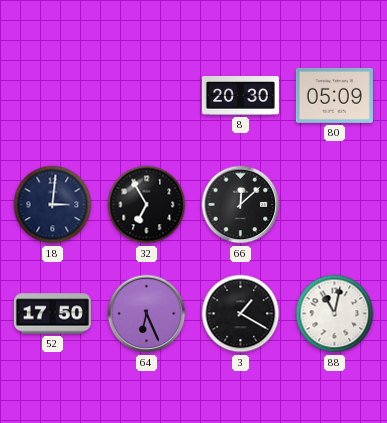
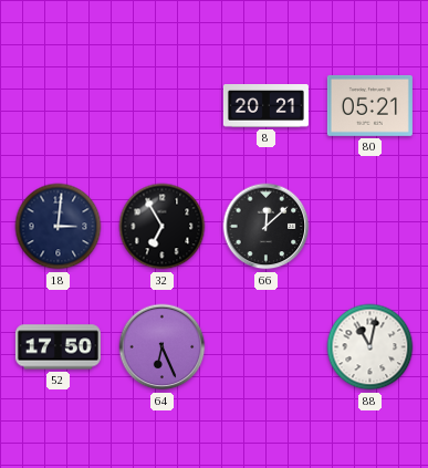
8: 20:30 -> 20:21 (265, 106)
80: 05:09 -> 05:21 (369, 105)
3: 1:20 -> none (241, 314)
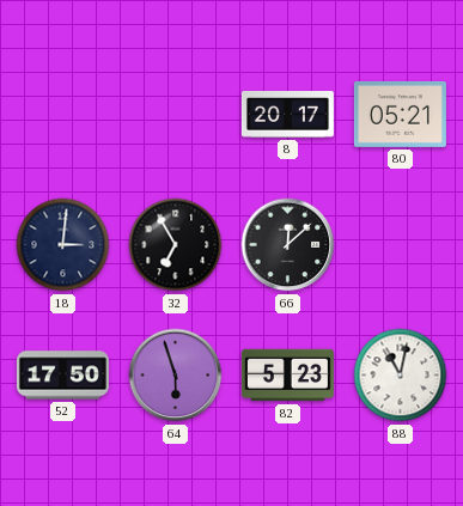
8: 20:21 -> 20:17 (287, 115)
64: 6:26 -> 5:57 (176, 376)
82: none -> 5:23 (287, 376)
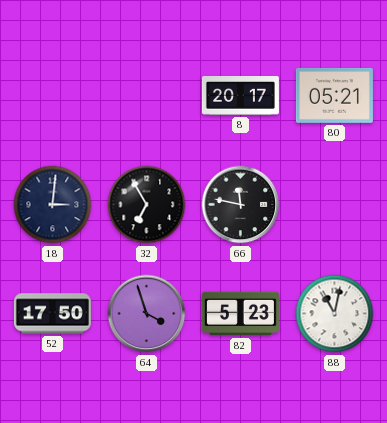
66: 12:08 -> 11:47 (241, 205)
64: 5:57 -> 3:57 (147, 314)
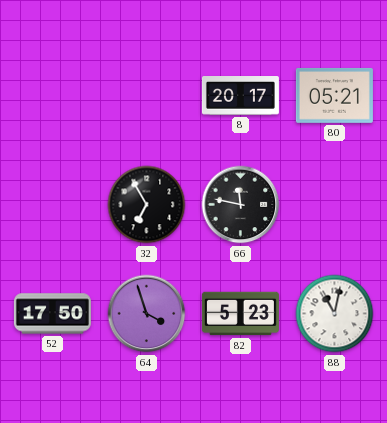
18: 3:01 -> none (53, 205)
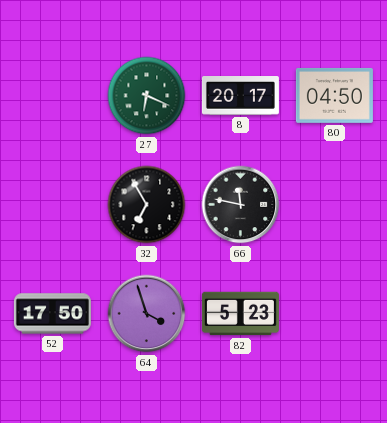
27: none -> 6:19 (147, 96)
80: 05:21 -> 04:50 (334, 95)
88: 11:02 -> none (335, 314)
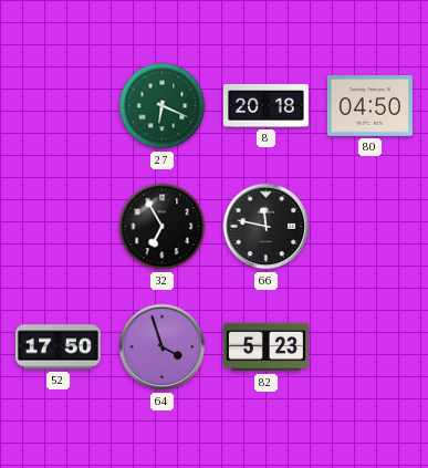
8: 20:17 -> 20:18 (265, 106)
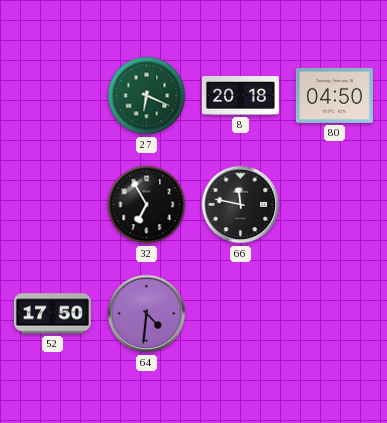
64: 3:57 -> 4:31 (147, 314)
82: 5:23 -> none (265, 347)
